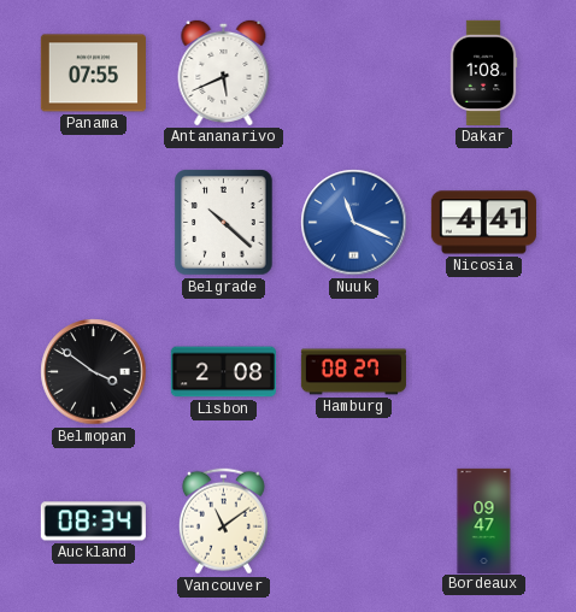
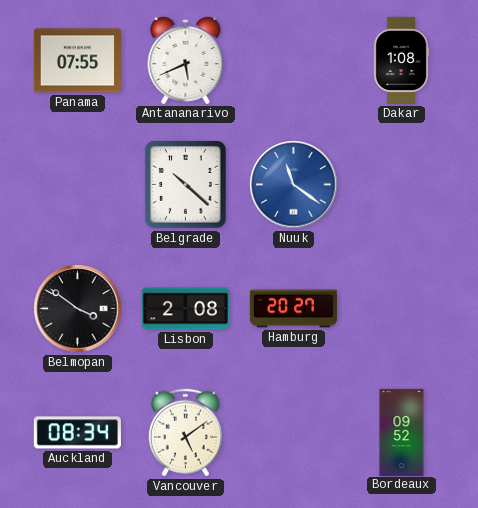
Nuuk: 11:19 -> 11:21 (294, 185)
Nicosia: 4:41 -> none (483, 223)
Hamburg: 08:27 -> 20:27 (293, 309)
Vancouver: 11:09 -> 5:09 (185, 433)
Bordeaux: 09:47 -> 09:52 (402, 432)
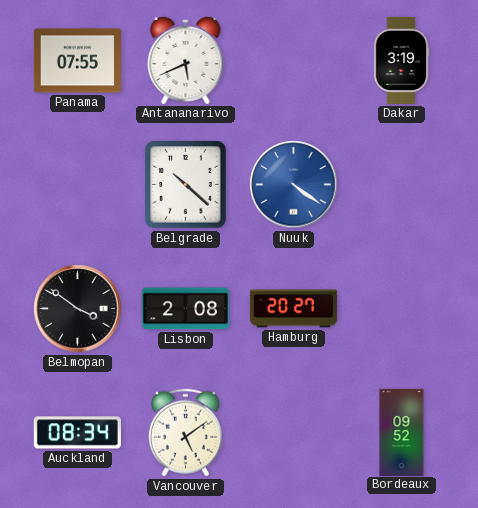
Dakar: 1:08 -> 3:19 (401, 60)
Nuuk: 11:21 -> 4:21 (294, 185)
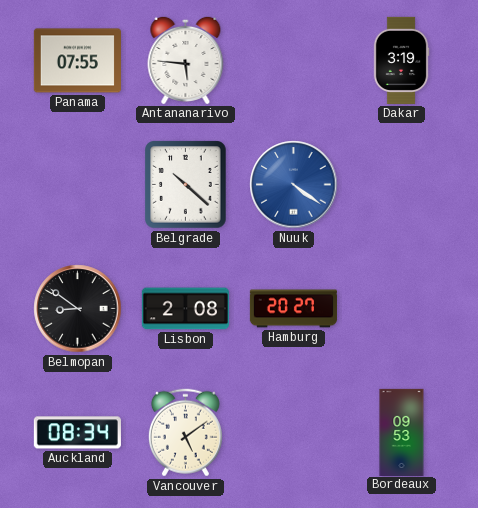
Antananarivo: 5:41 -> 5:46 (186, 60)
Belmopan: 3:51 -> 8:51 (78, 309)
Bordeaux: 09:52 -> 09:53 (402, 432)
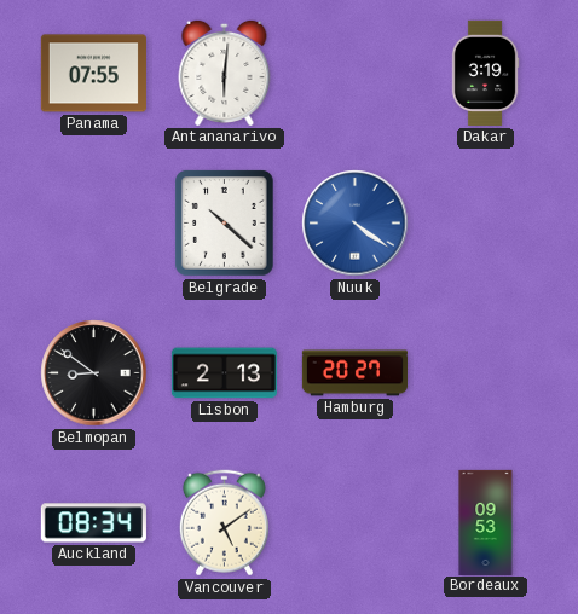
Antananarivo: 5:46 -> 6:01 (225, 73)
Lisbon: 2:08 -> 2:13 (224, 373)
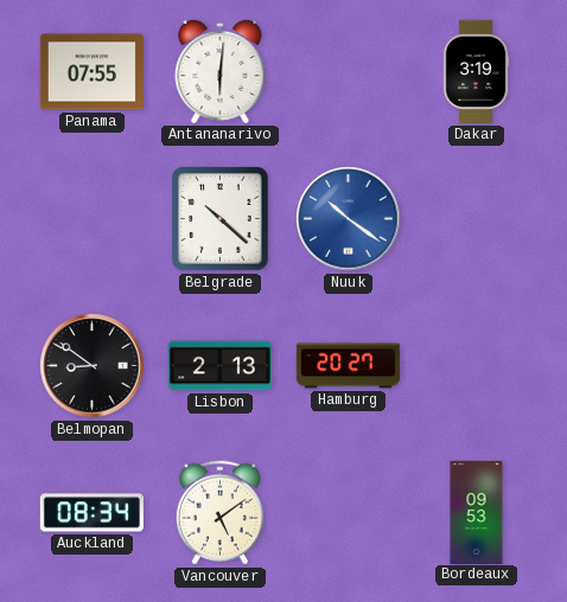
Nuuk: 4:21 -> 10:21 (349, 219)
